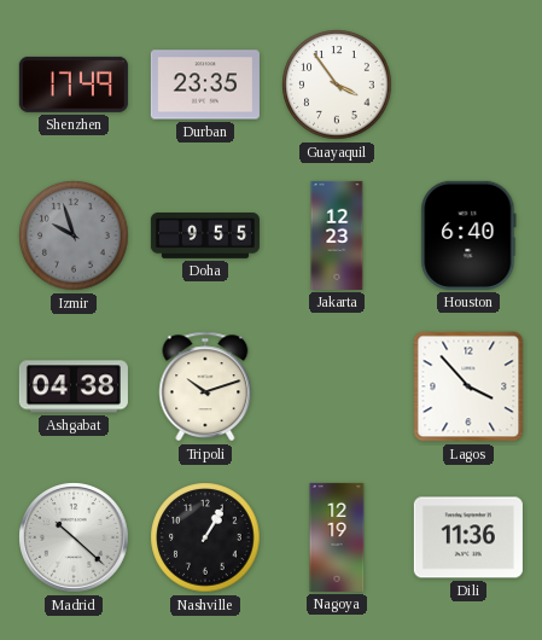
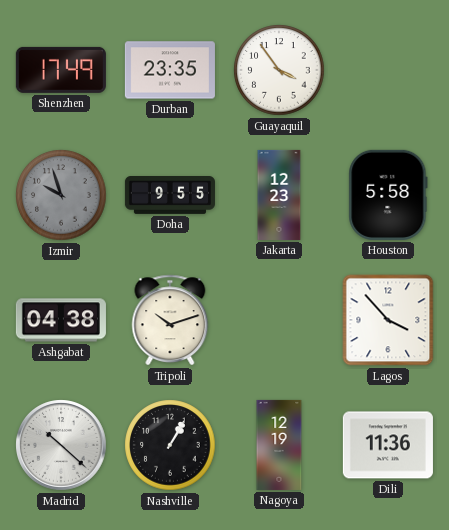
Houston: 6:40 -> 5:58 (388, 195)
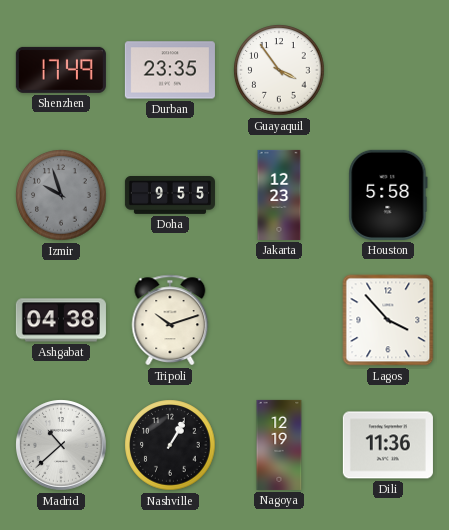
Madrid: 10:22 -> 10:38 (61, 445)
